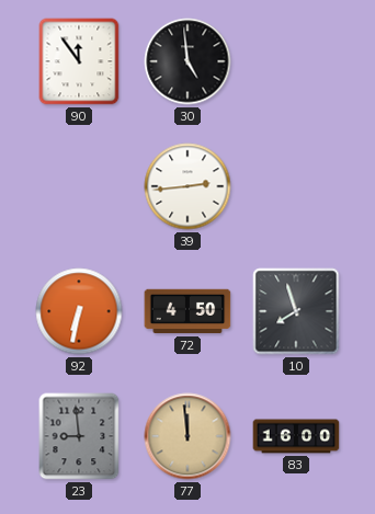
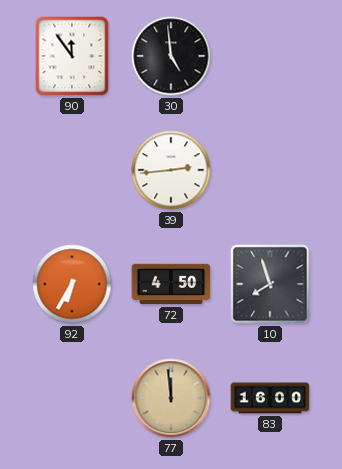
92: 6:32 -> 6:35 (72, 284)
23: 8:59 -> none (79, 436)
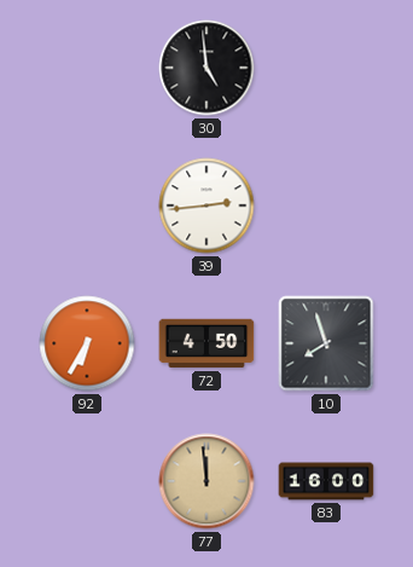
90: 11:54 -> none (72, 56)
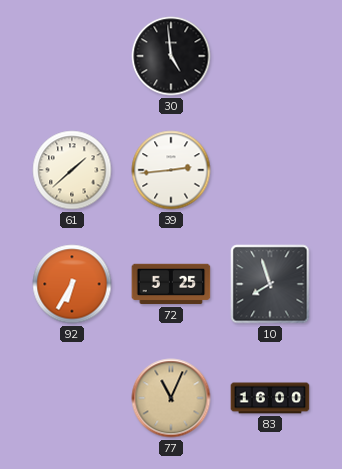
61: none -> 1:38 (72, 170)
72: 4:50 -> 5:25 (171, 284)
77: 11:59 -> 11:04 (171, 398)
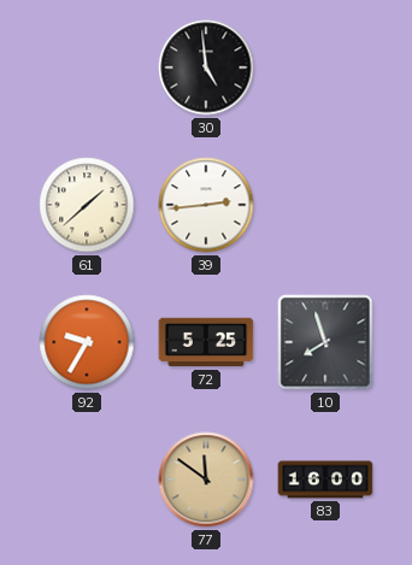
92: 6:35 -> 9:35 (87, 342)
77: 11:04 -> 11:51 (206, 479)
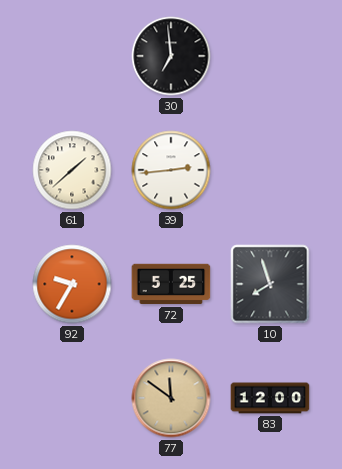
30: 4:59 -> 6:59 (171, 56)
83: 16:00 -> 12:00 (270, 398)
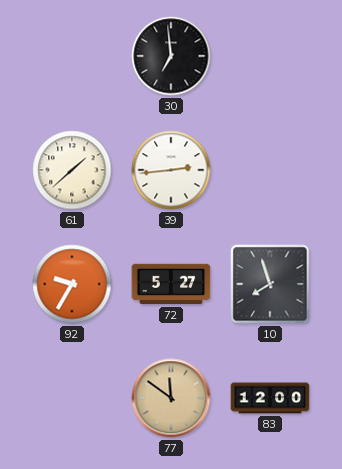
72: 5:25 -> 5:27 (171, 284)
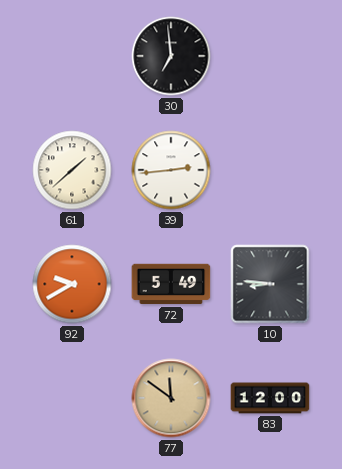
92: 9:35 -> 9:40 (72, 284)
72: 5:27 -> 5:49 (171, 284)
10: 7:57 -> 8:46 (270, 284)
